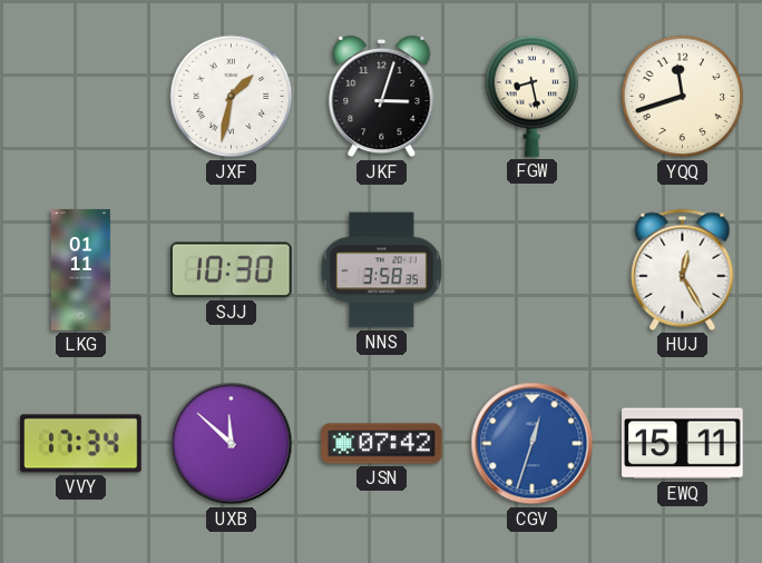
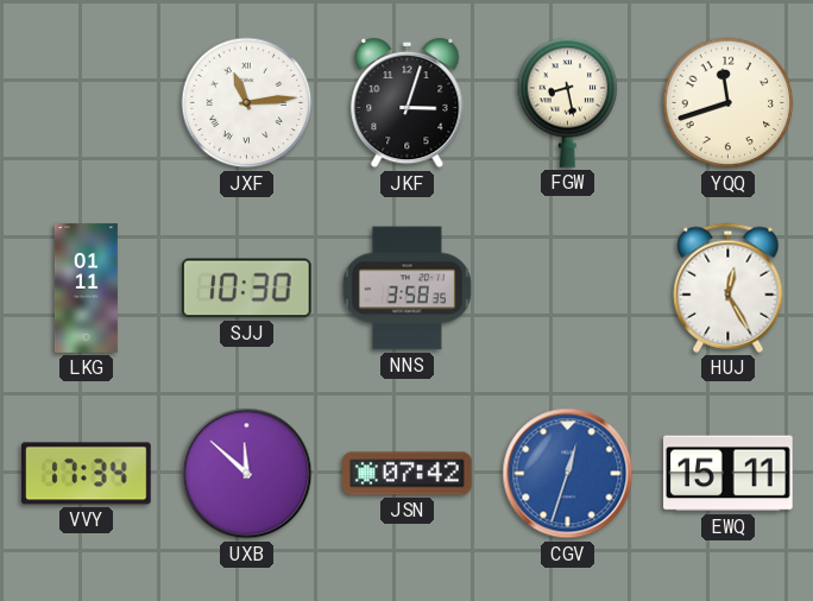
JXF: 1:32 -> 11:14 (247, 103)
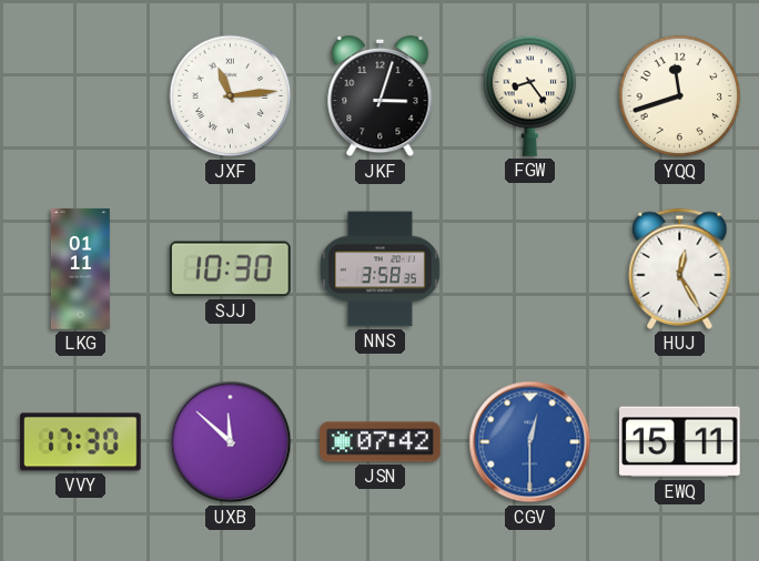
FGW: 8:28 -> 8:24 (530, 95)
VVY: 17:34 -> 17:30 (81, 442)
CGV: 12:33 -> 12:30 (530, 442)
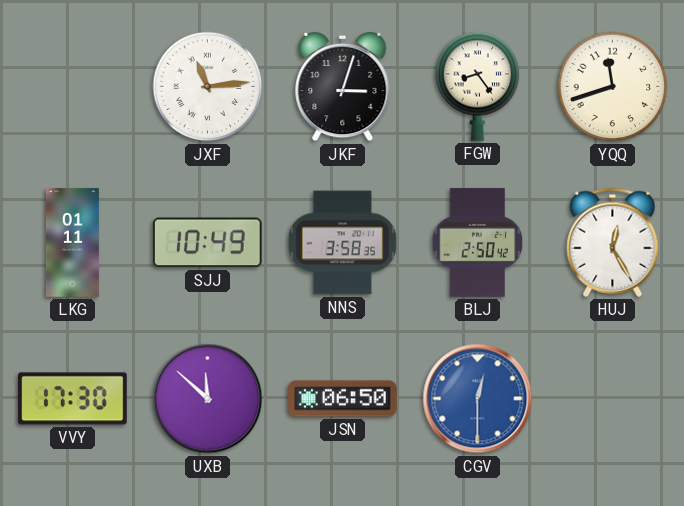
SJJ: 10:30 -> 10:49 (207, 243)
BLJ: none -> 2:50 (478, 243)
JSN: 07:42 -> 06:50 (343, 399)
EWQ: 15:11 -> none (680, 442)
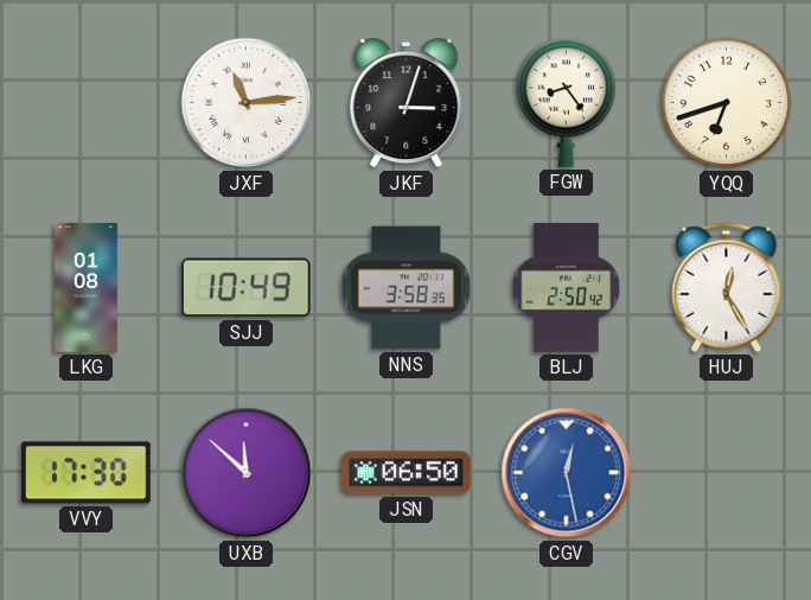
YQQ: 11:42 -> 6:42 (727, 103)
LKG: 01:11 -> 01:08 (85, 288)
CGV: 12:30 -> 12:28 (567, 473)
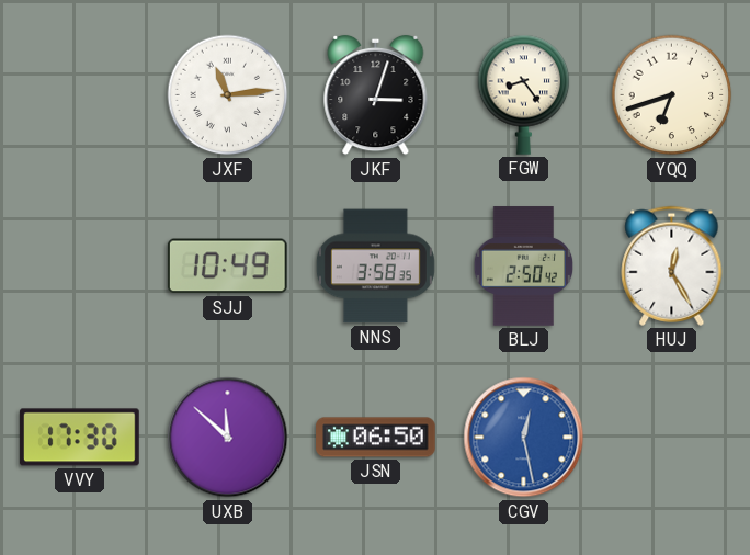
LKG: 01:08 -> none (85, 288)
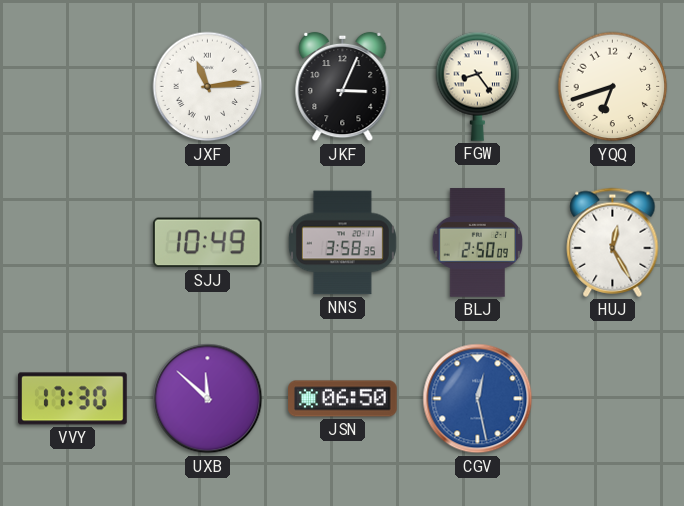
JKF: 3:03 -> 3:04 (343, 87)
BLJ: 2:50:42 -> 2:50:09 (478, 243)
